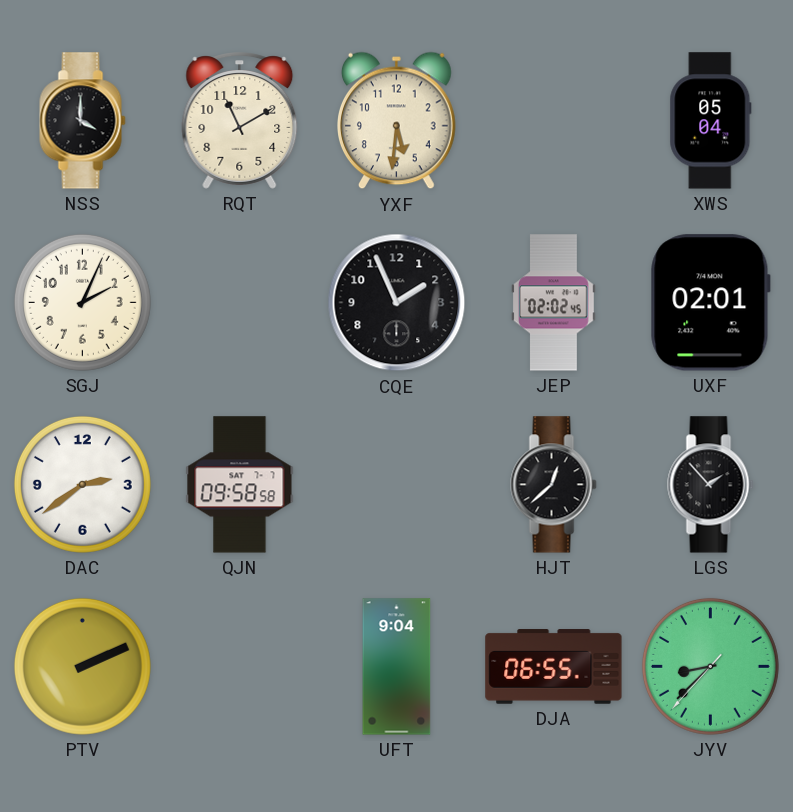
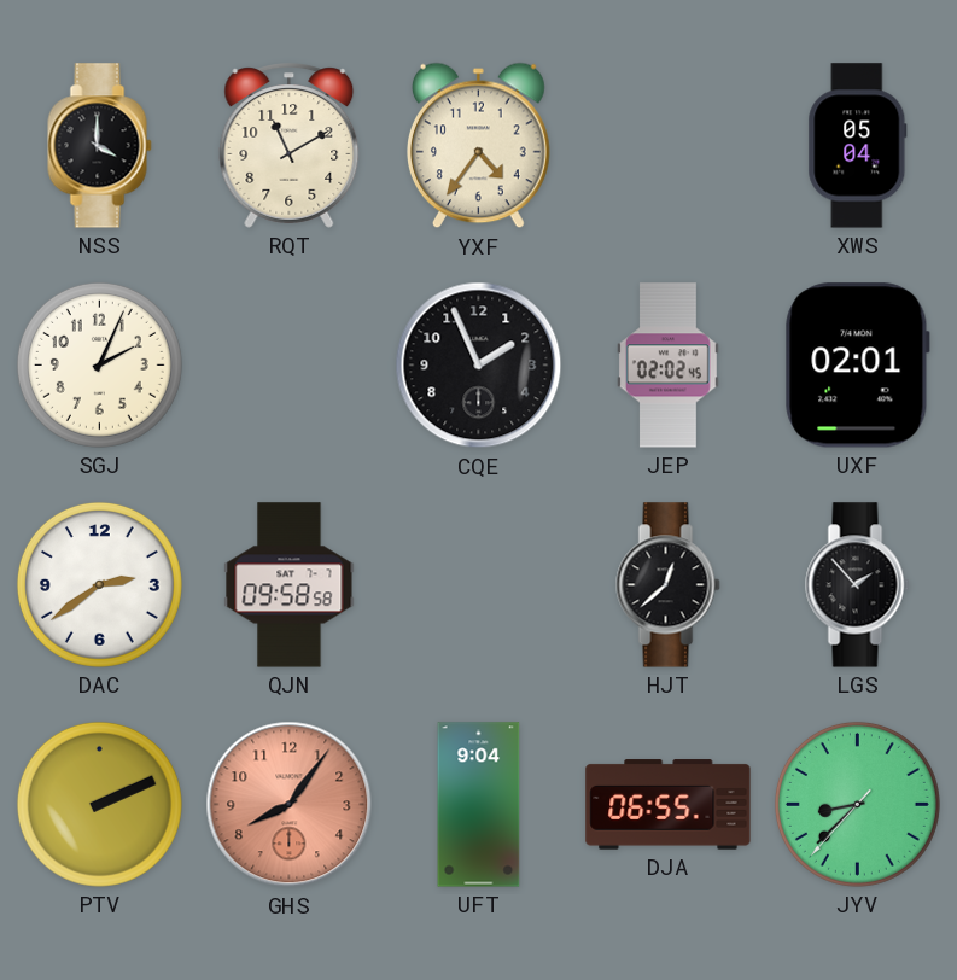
YXF: 5:31 -> 4:36 (479, 146)
GHS: none -> 8:06 (290, 805)
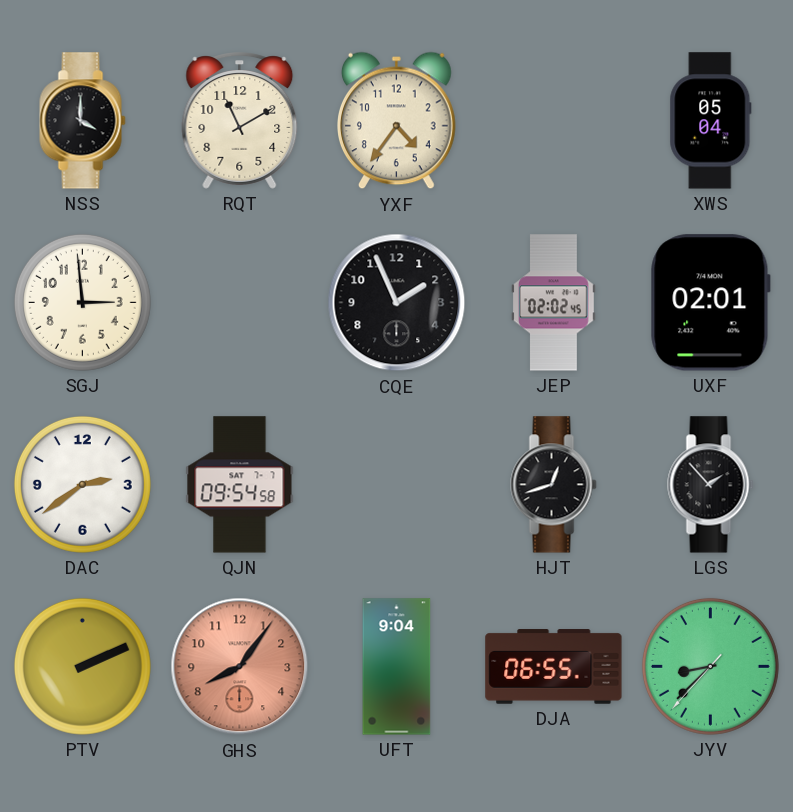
SGJ: 2:04 -> 2:59 (82, 302)
QJN: 09:58 -> 09:54 (240, 485)
HJT: 12:38 -> 12:42 (554, 485)
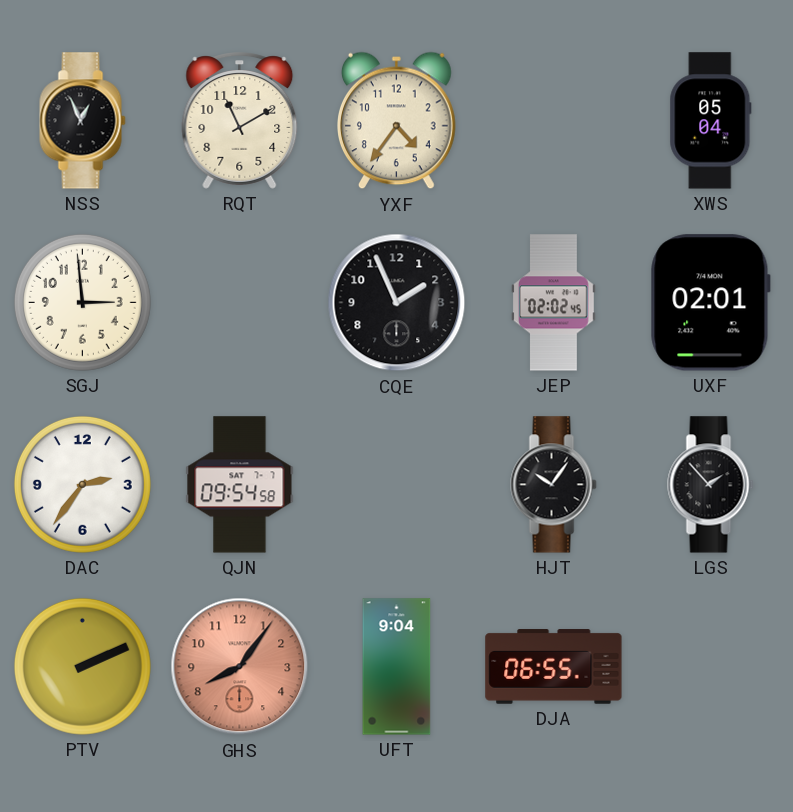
NSS: 4:00 -> 12:56 (83, 121)
DAC: 2:39 -> 2:36 (82, 484)
HJT: 12:42 -> 10:06 (554, 485)
JYV: 8:37 -> none (710, 666)
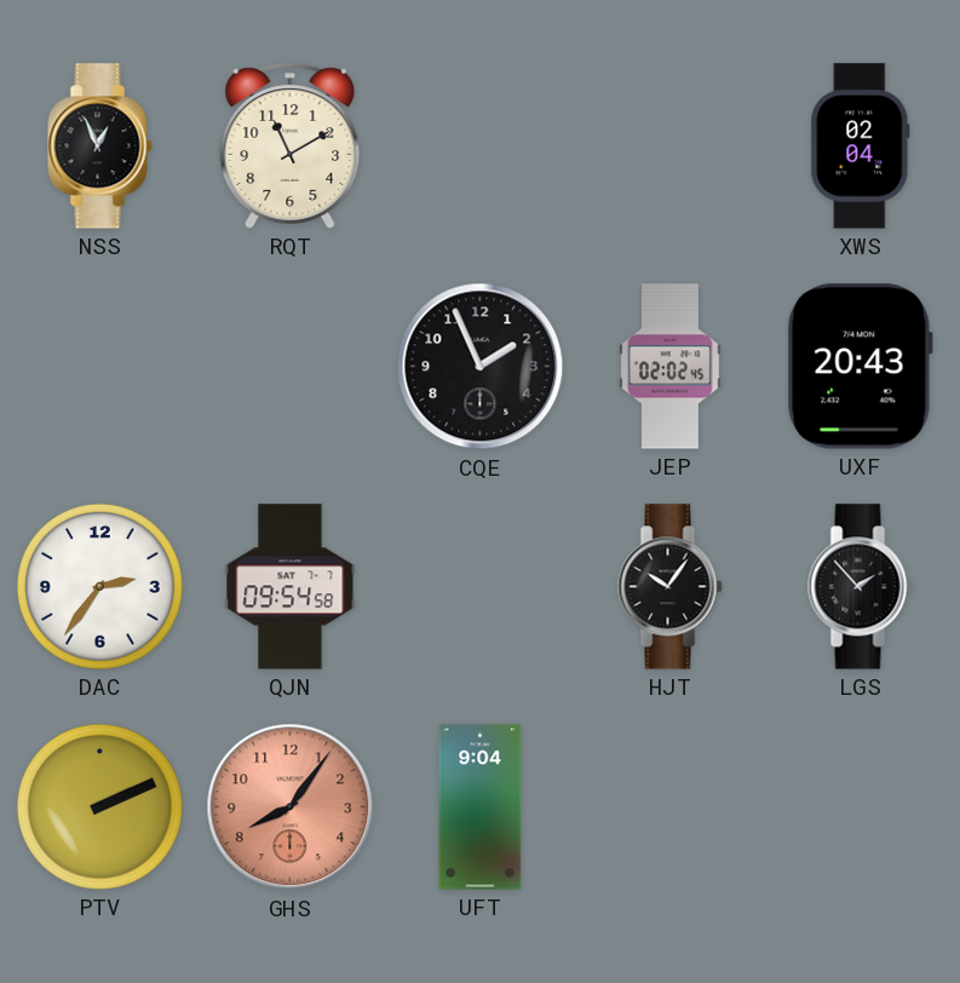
YXF: 4:36 -> none (397, 121)
XWS: 05:04 -> 02:04 (861, 146)
SGJ: 2:59 -> none (82, 302)
UXF: 02:01 -> 20:43 (860, 367)
DJA: 06:55 -> none (554, 667)
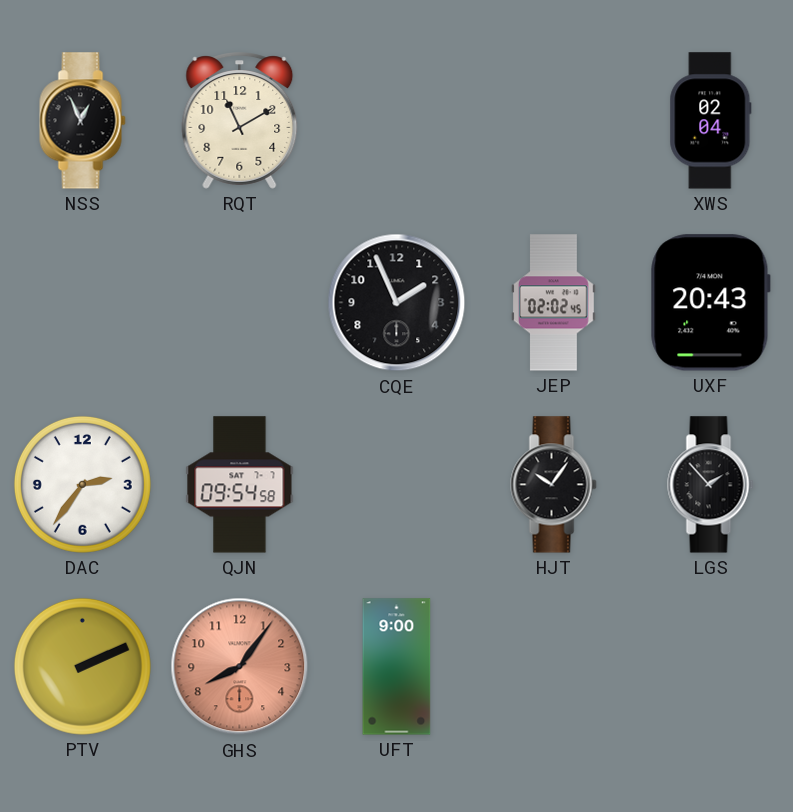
UFT: 9:04 -> 9:00 (397, 667)
